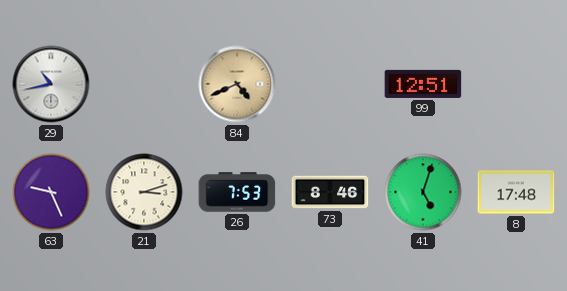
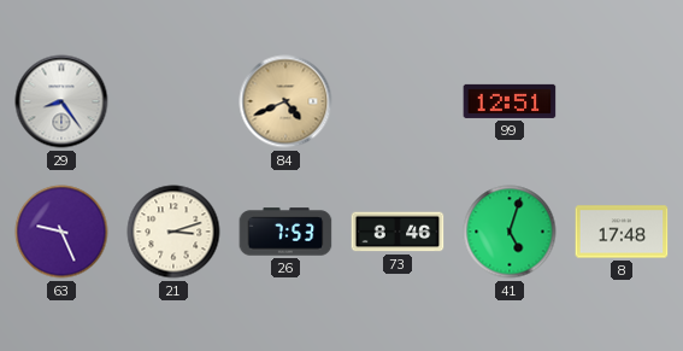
29: 10:43 -> 8:24 (61, 101)
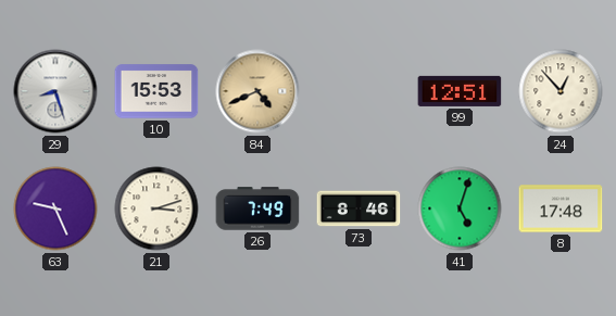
29: 8:24 -> 8:27 (55, 91)
10: none -> 15:53 (156, 91)
24: none -> 12:53 (561, 91)
26: 7:53 -> 7:49 (257, 208)
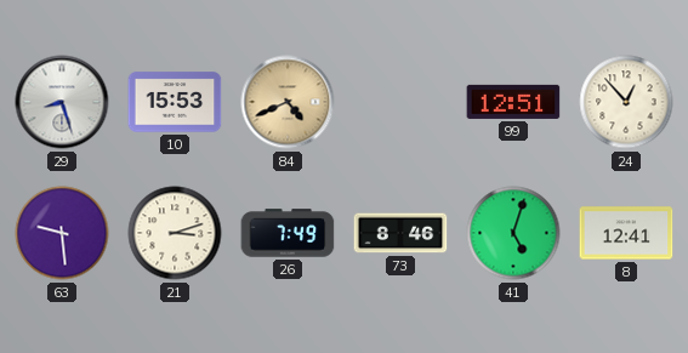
63: 9:26 -> 9:29 (62, 233)
8: 17:48 -> 12:41 (626, 233)
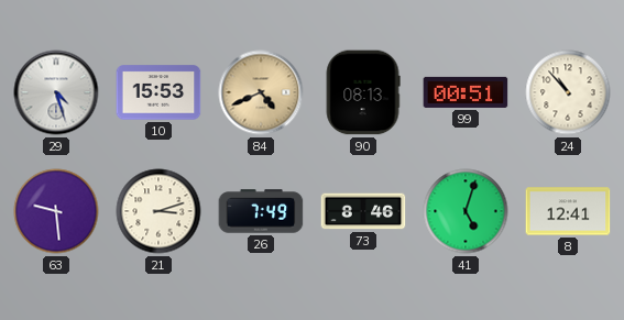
29: 8:27 -> 4:27 (56, 92)
90: none -> 08:13 (363, 92)
99: 12:51 -> 00:51 (466, 92)
24: 12:53 -> 10:53 (568, 92)
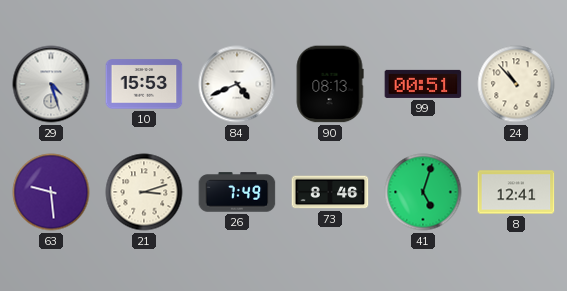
84 dial: champagne -> white (237, 84)
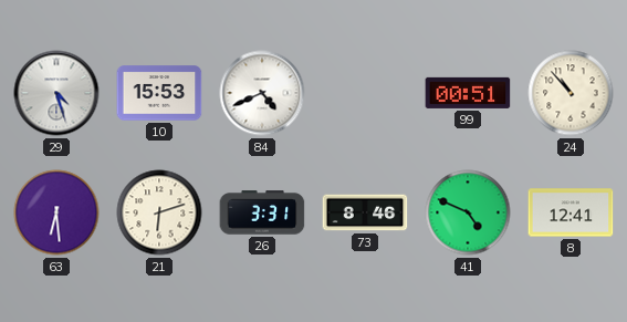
90: 08:13 -> none (330, 84)
63: 9:29 -> 6:29 (56, 212)
21: 3:12 -> 6:12 (159, 212)
26: 7:49 -> 3:31 (262, 212)
41: 5:03 -> 4:49 (468, 212)
